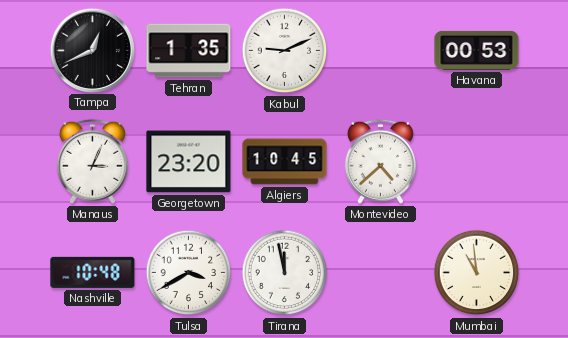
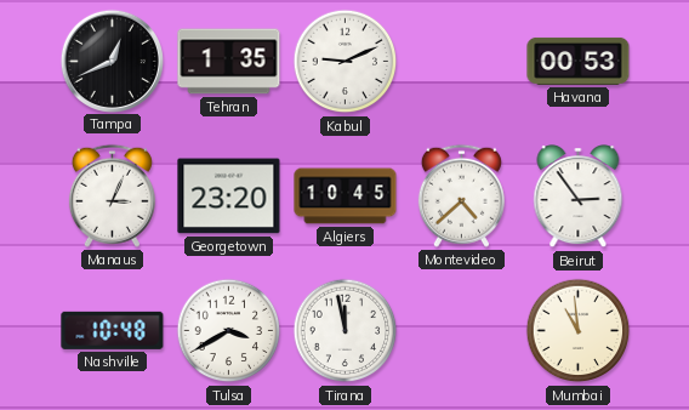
Beirut: none -> 2:54 (579, 197)
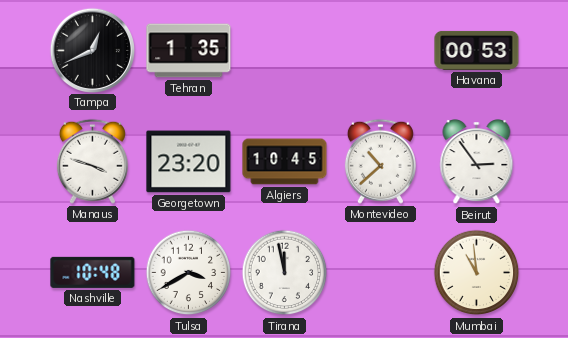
Kabul: 9:11 -> none (346, 62)
Manaus: 3:04 -> 3:48 (92, 161)
Montevideo: 4:38 -> 10:38 (380, 161)
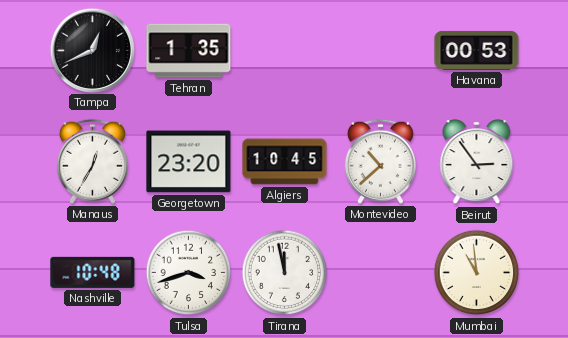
Manaus: 3:48 -> 12:35 (92, 161)
Tulsa: 3:40 -> 3:42 (189, 273)
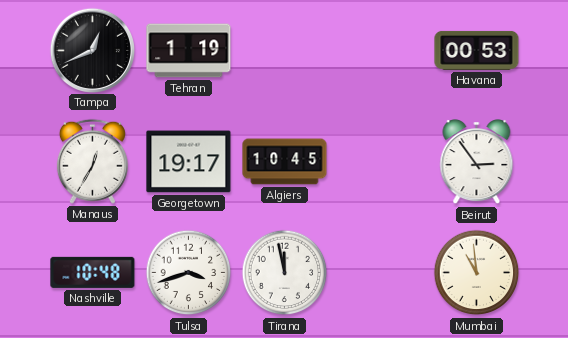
Tehran: 1:35 -> 1:19 (189, 51)
Georgetown: 23:20 -> 19:17 (189, 162)
Montevideo: 10:38 -> none (380, 161)
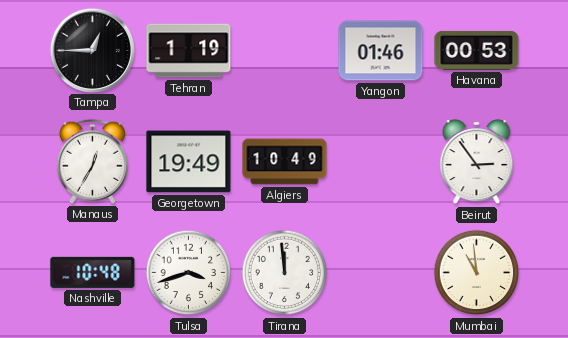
Tampa: 12:41 -> 12:45 (92, 50)
Yangon: none -> 01:46 (381, 51)
Georgetown: 19:17 -> 19:49 (189, 162)
Algiers: 10:45 -> 10:49 (285, 162)
Tirana: 11:58 -> 11:59 (285, 273)
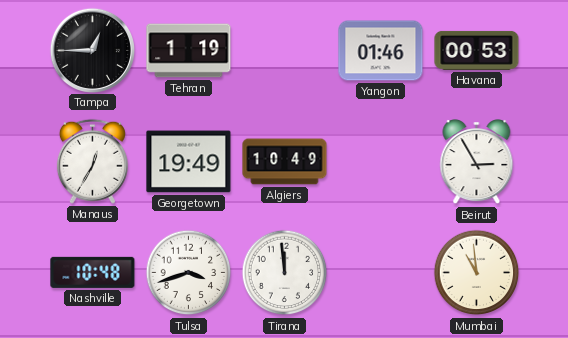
Beirut: 2:54 -> 2:55 (477, 162)
